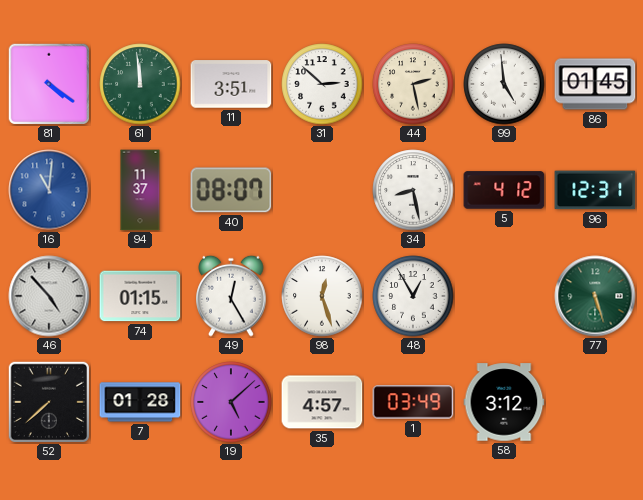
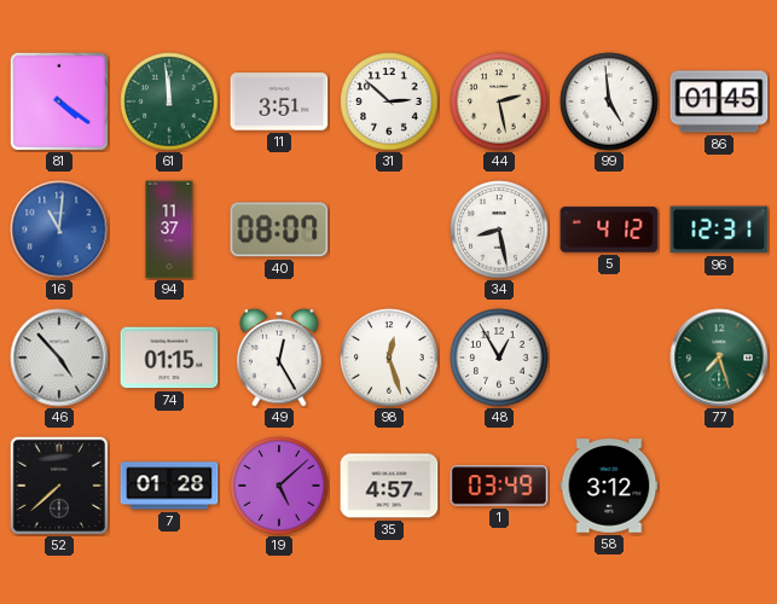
77: 5:27 -> 7:27 (719, 358)
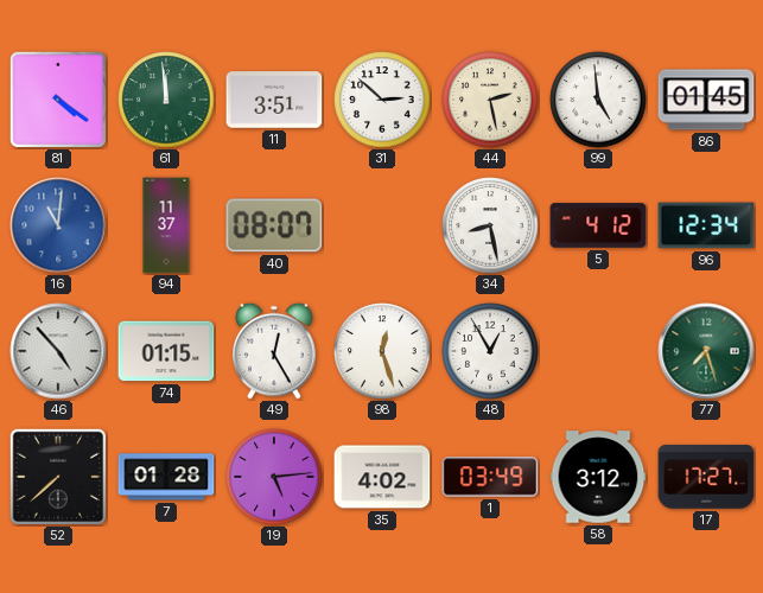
96: 12:31 -> 12:34 (706, 225)
19: 5:08 -> 5:14 (274, 477)
35: 4:57 -> 4:02 (382, 477)
17: none -> 17:27 (706, 477)
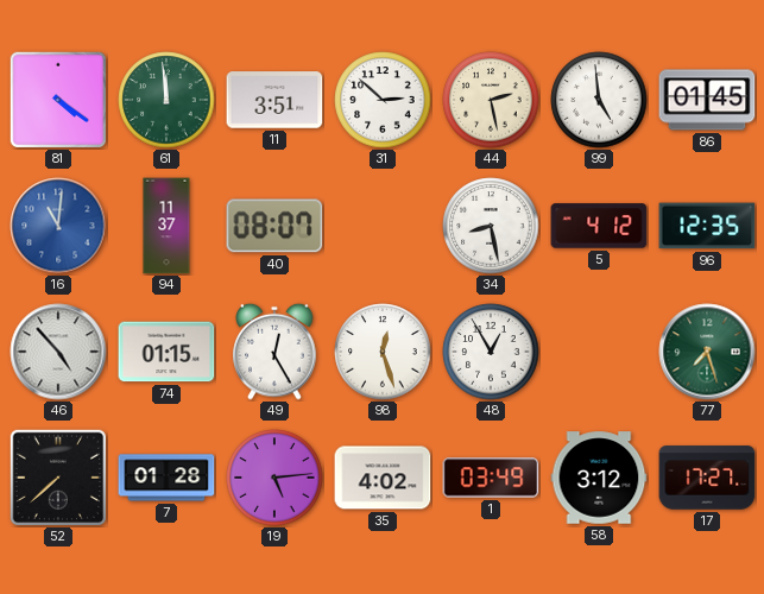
96: 12:34 -> 12:35 (707, 226)
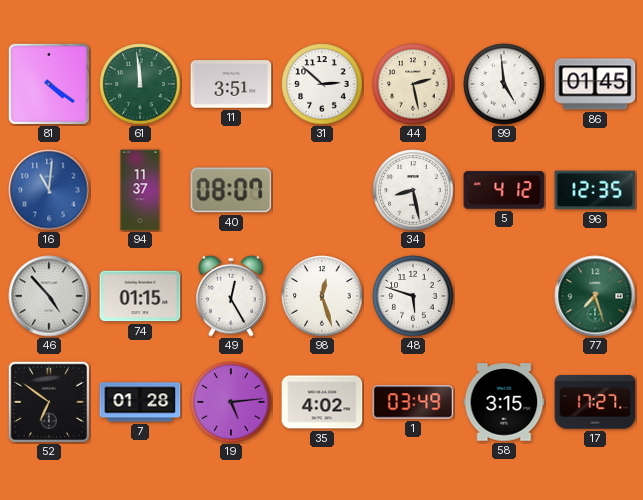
48: 12:55 -> 5:48 (413, 296)
52: 7:38 -> 6:51 (48, 401)
58: 3:12 -> 3:15 (504, 402)
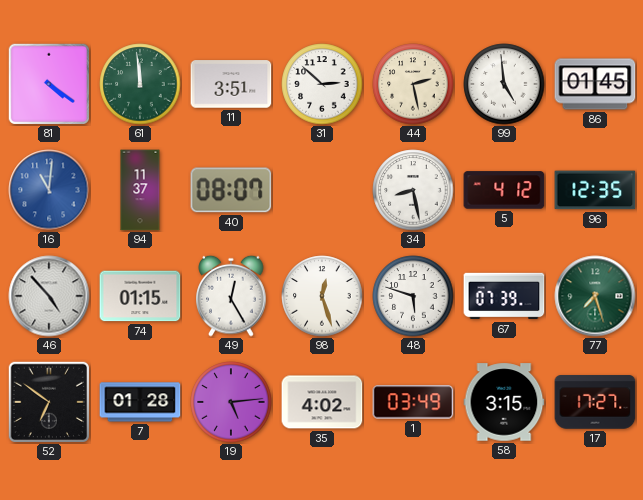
67: none -> 07:39 (504, 296)
